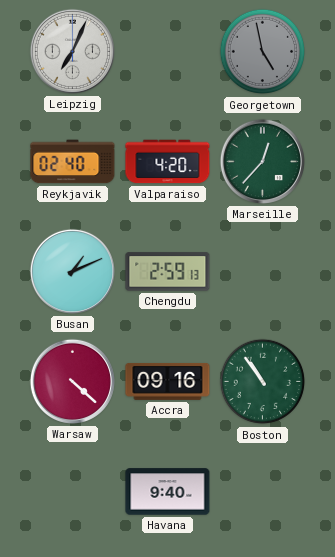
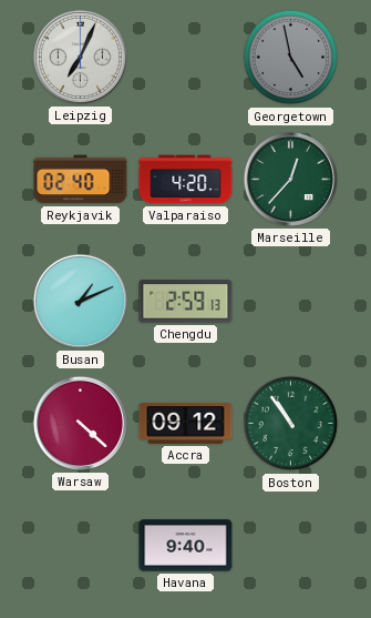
Accra: 09:16 -> 09:12 (186, 423)
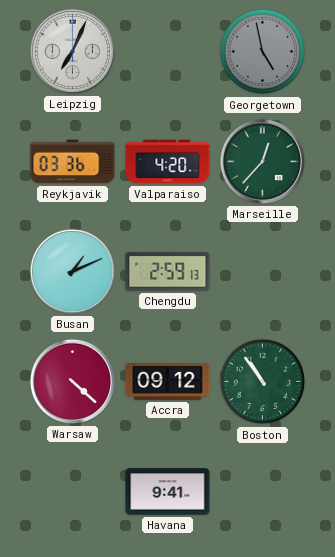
Reykjavik: 02:40 -> 03:36 (73, 162)
Havana: 9:40 -> 9:41 (168, 492)
